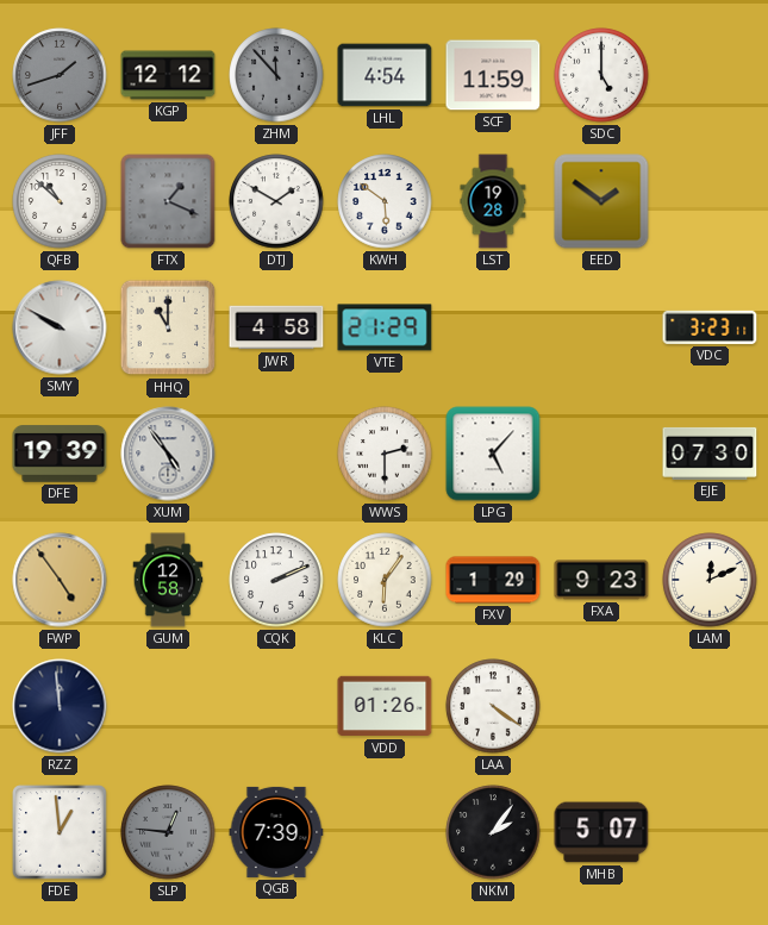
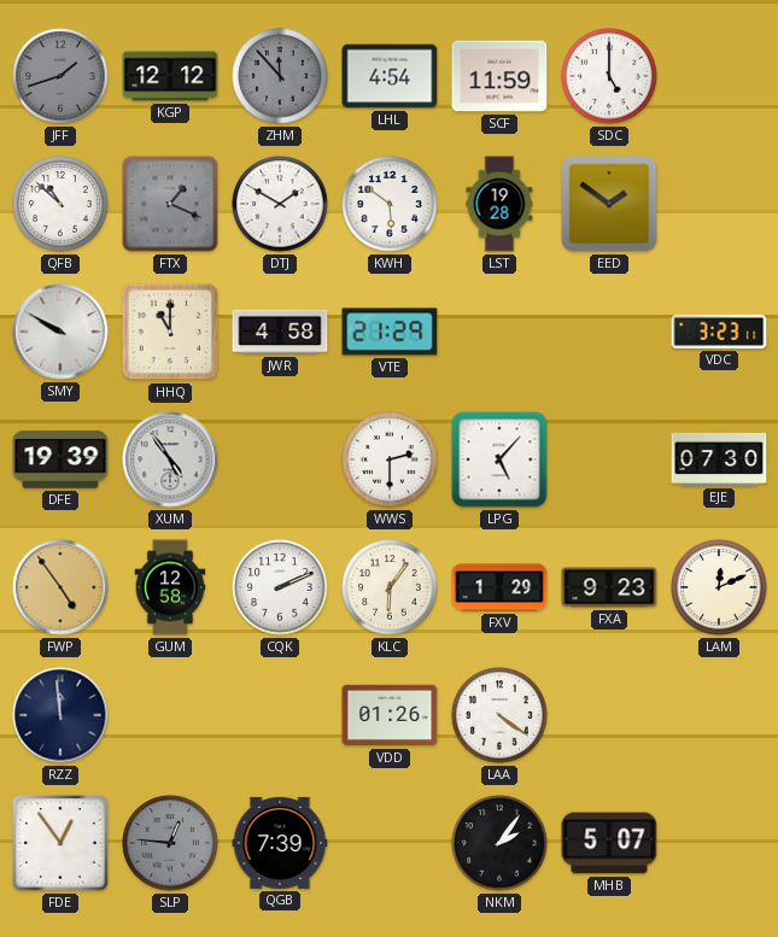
FDE: 12:59 -> 12:54 (60, 843)
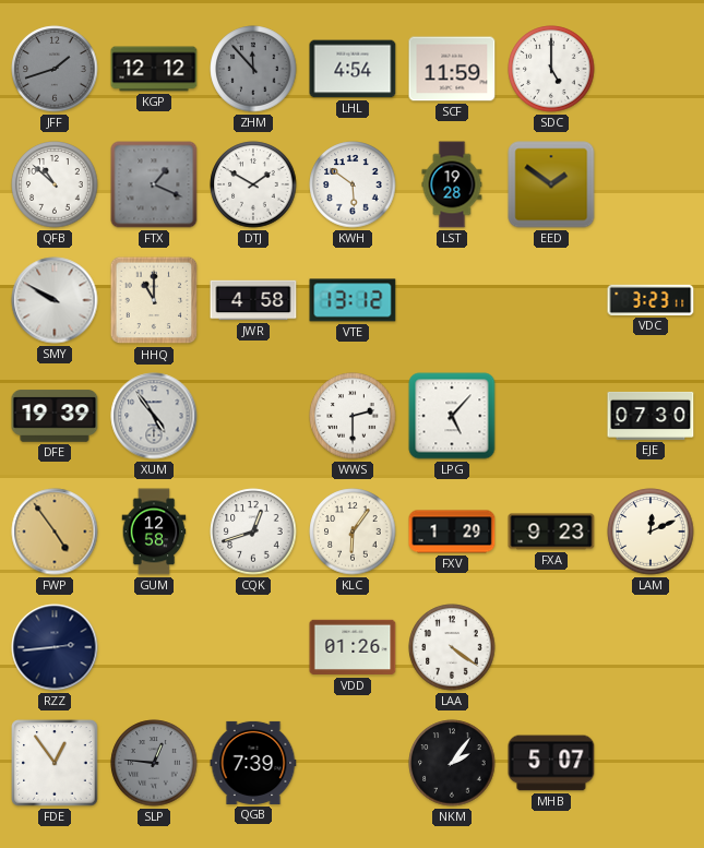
VTE: 21:29 -> 13:12 (353, 300)
CQK: 2:11 -> 12:42 (253, 532)
RZZ: 11:59 -> 2:44 (55, 647)
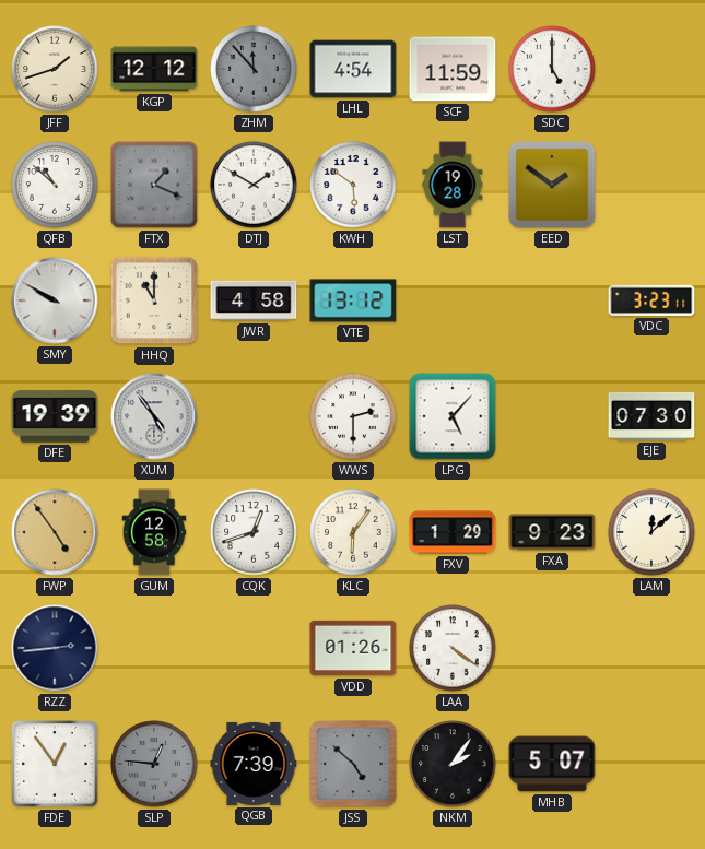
JFF dial: grey -> cream (55, 69)
LAM: 12:11 -> 12:08 (651, 532)
JSS: none -> 4:52 (353, 764)
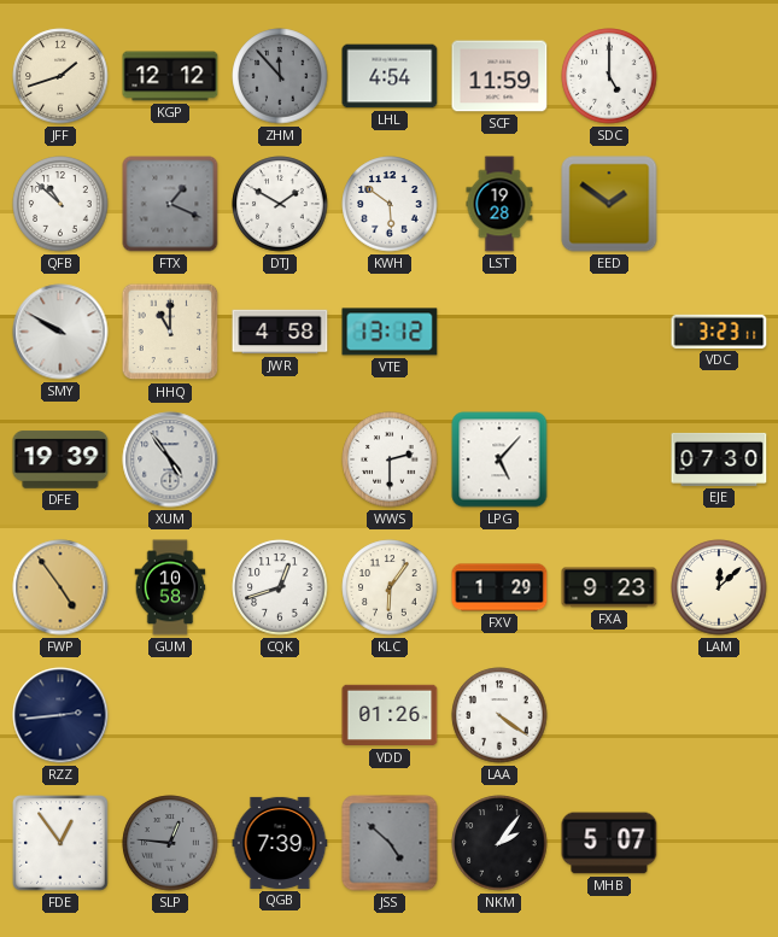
GUM: 12:58 -> 10:58 (170, 587)
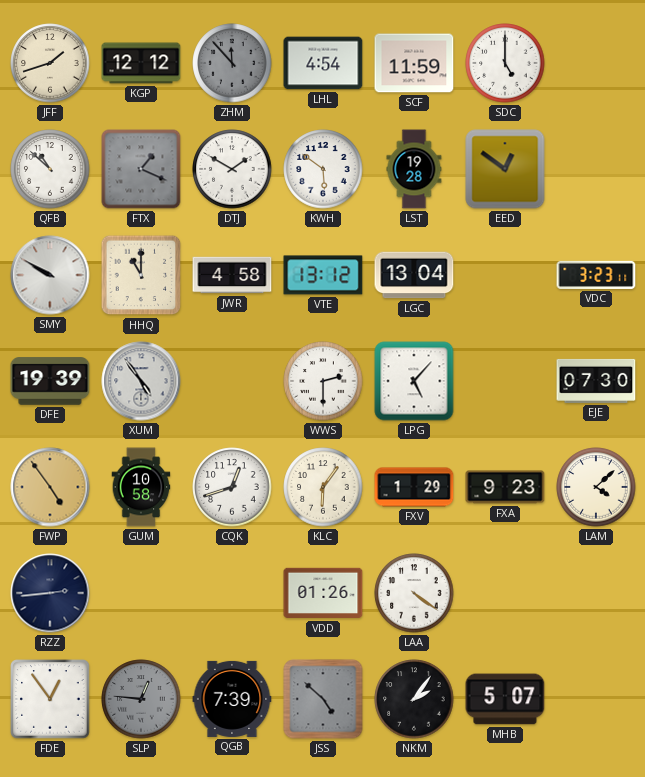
EED: 1:51 -> 12:51 (505, 169)
LGC: none -> 13:04 (414, 275)
LAM: 12:08 -> 4:08 (596, 487)
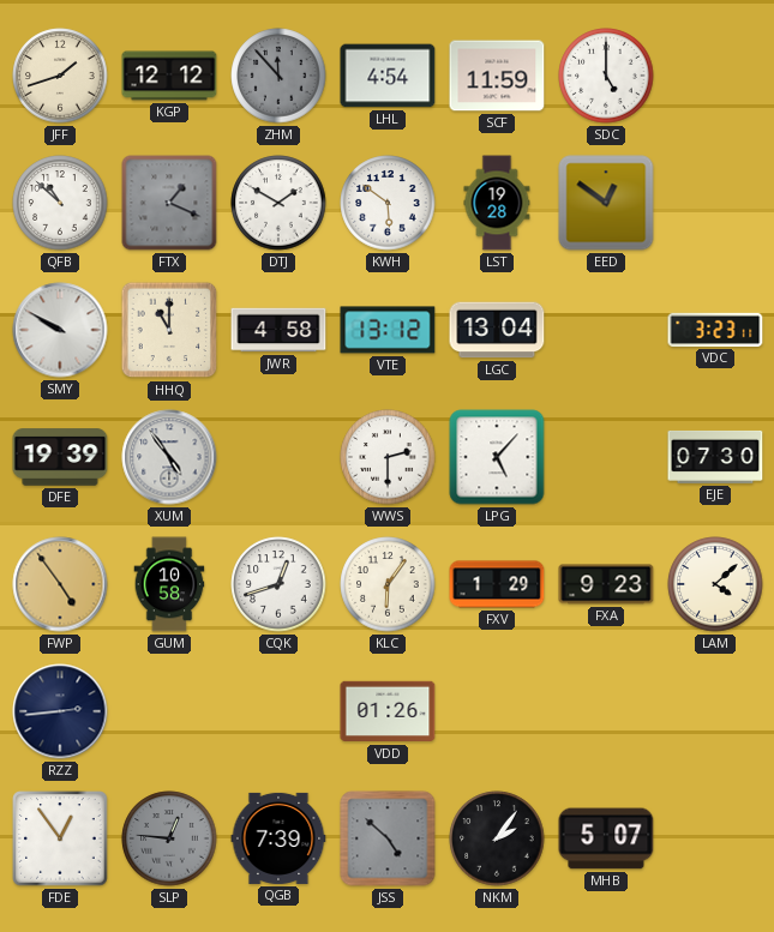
LAA: 4:21 -> none (414, 593)
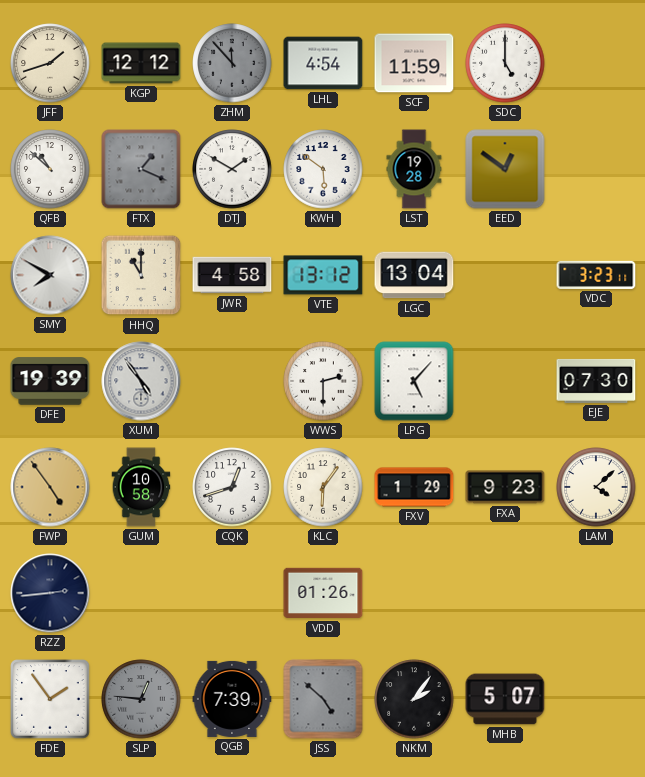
SMY: 9:50 -> 7:50 (50, 275)
FDE: 12:54 -> 1:54 (50, 699)
